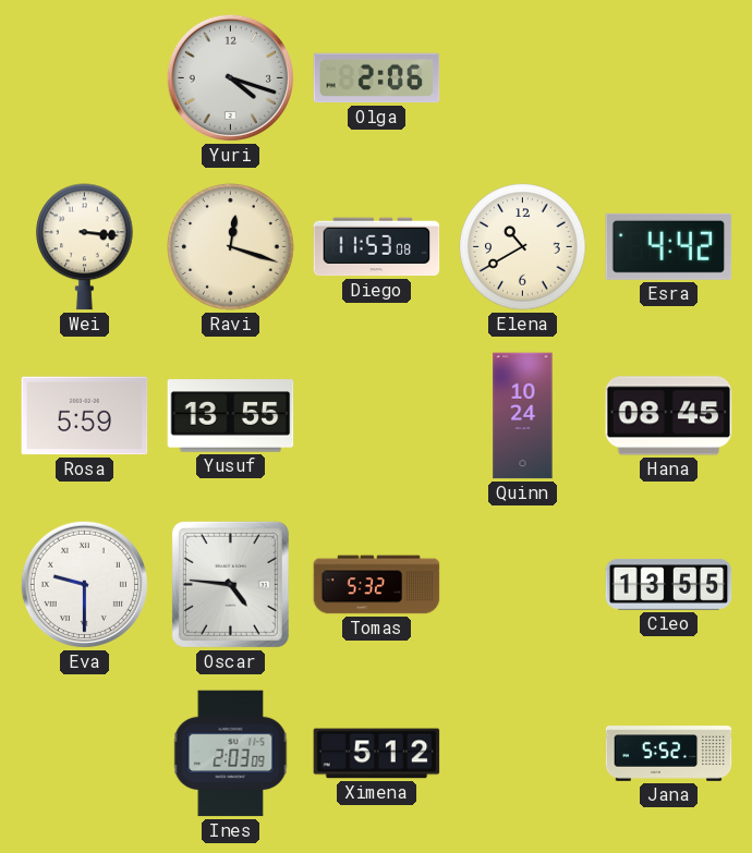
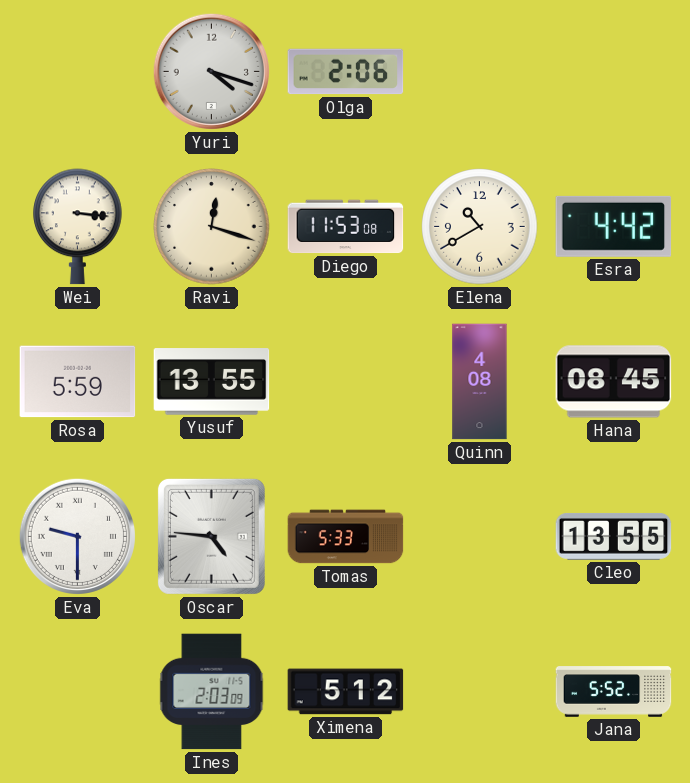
Quinn: 10:24 -> 4:08 (480, 382)
Tomas: 5:32 -> 5:33 (346, 537)
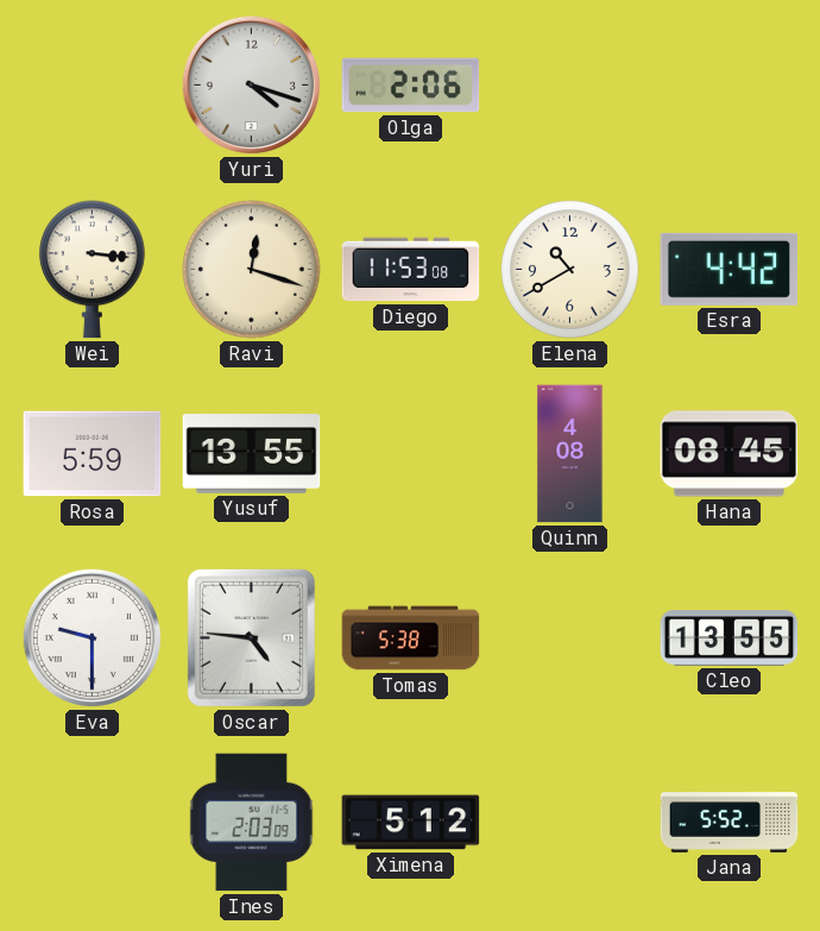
Tomas: 5:33 -> 5:38 (411, 639)
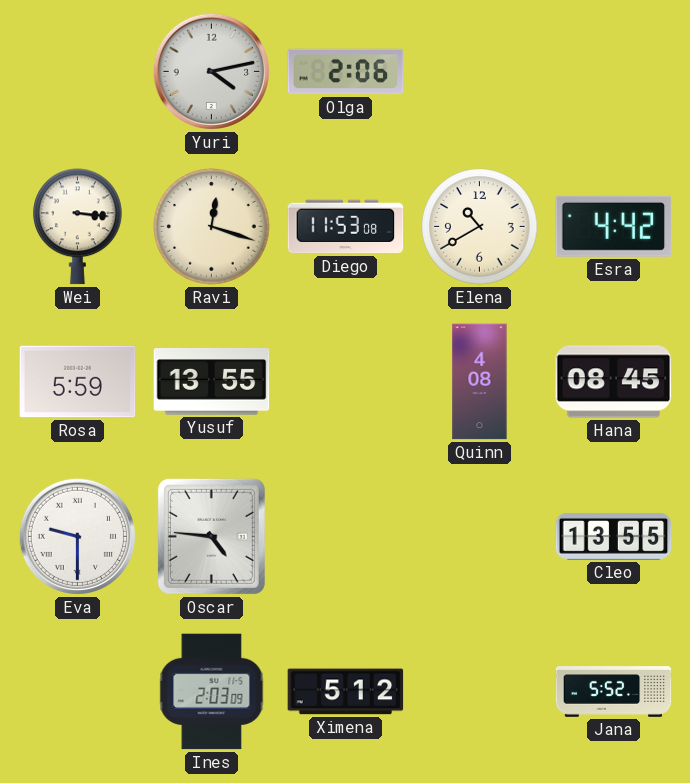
Yuri: 4:18 -> 4:13 (211, 71)
Tomas: 5:38 -> none (411, 639)
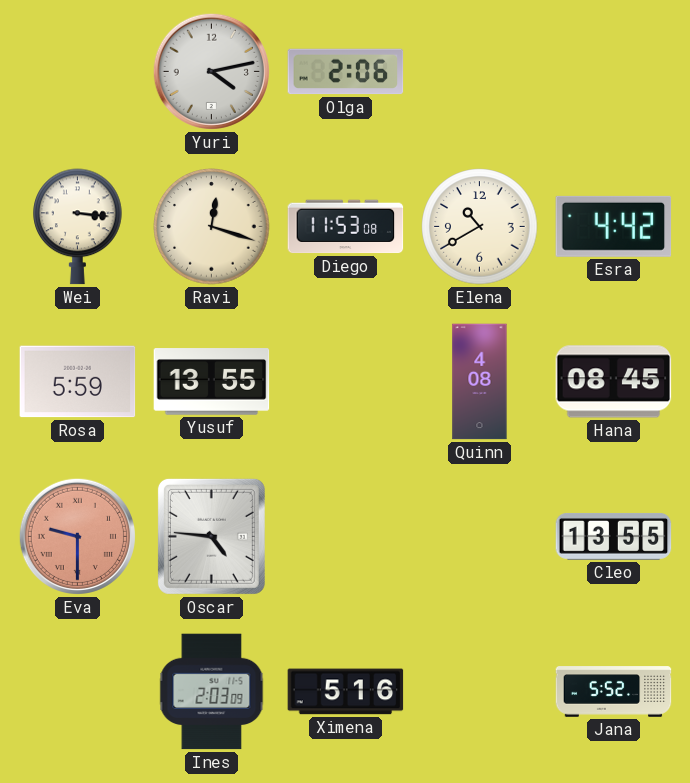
Eva dial: white -> salmon (77, 536)
Ximena: 5:12 -> 5:16 (346, 692)
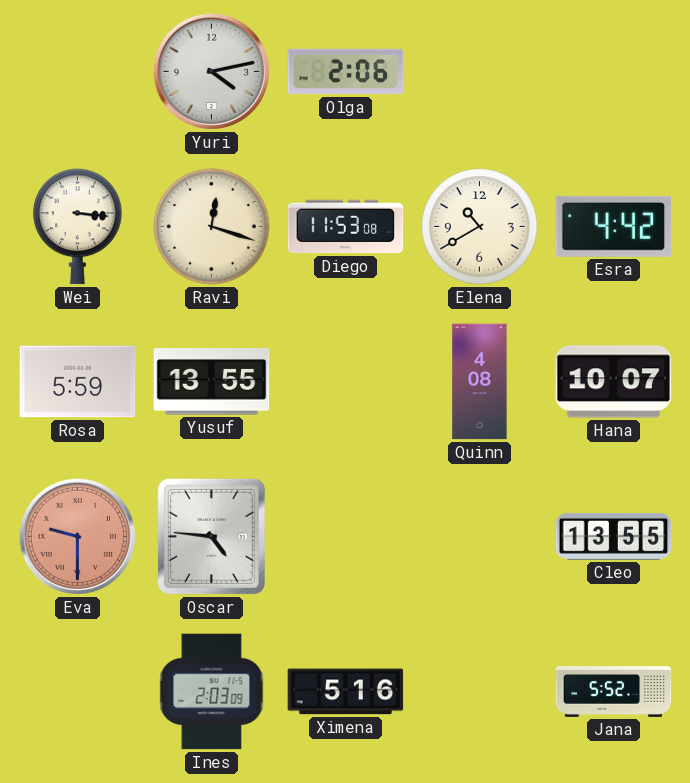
Hana: 08:45 -> 10:07 (614, 382)
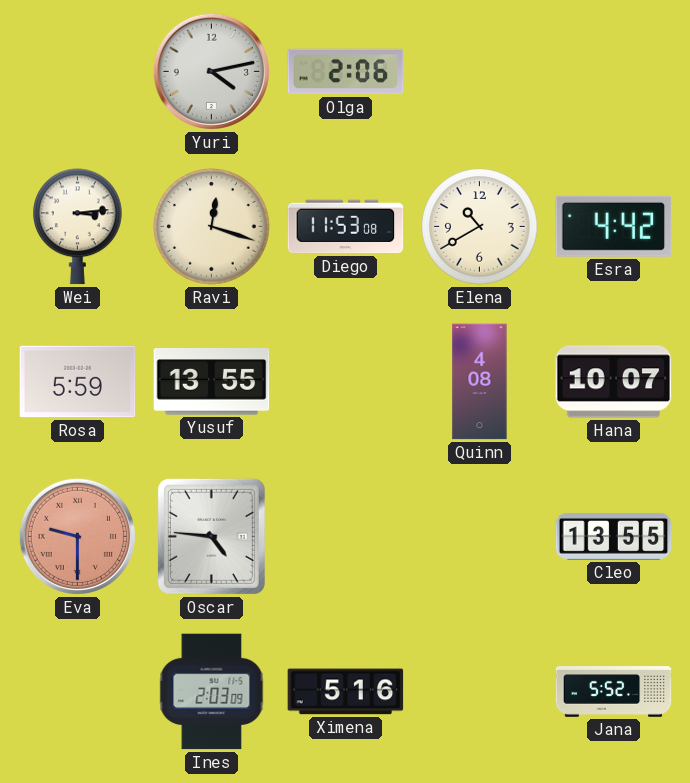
Wei: 3:16 -> 3:14 (78, 227)
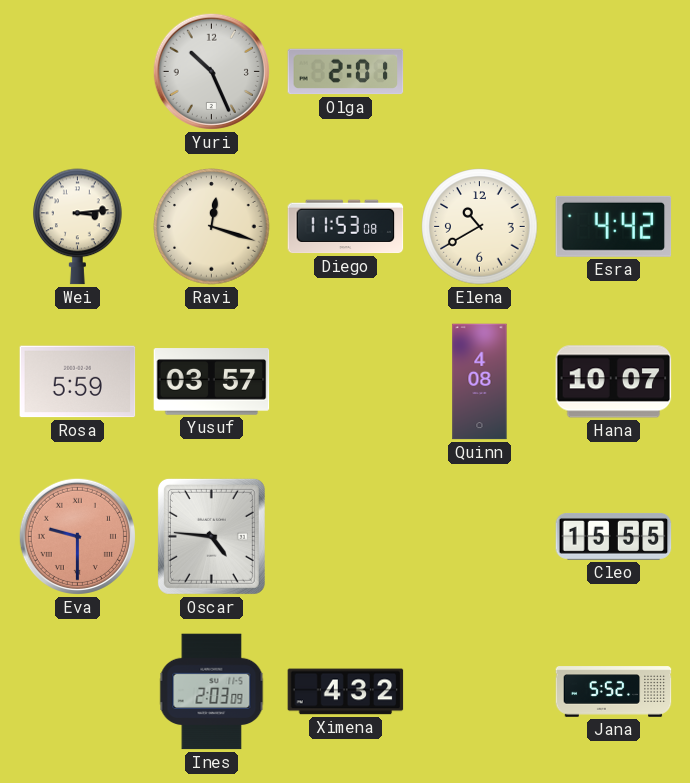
Yuri: 4:13 -> 10:26 (211, 71)
Olga: 2:06 -> 2:01 (346, 72)
Yusuf: 13:55 -> 03:57 (212, 382)
Cleo: 13:55 -> 15:55 (614, 536)
Ximena: 5:16 -> 4:32 (346, 692)
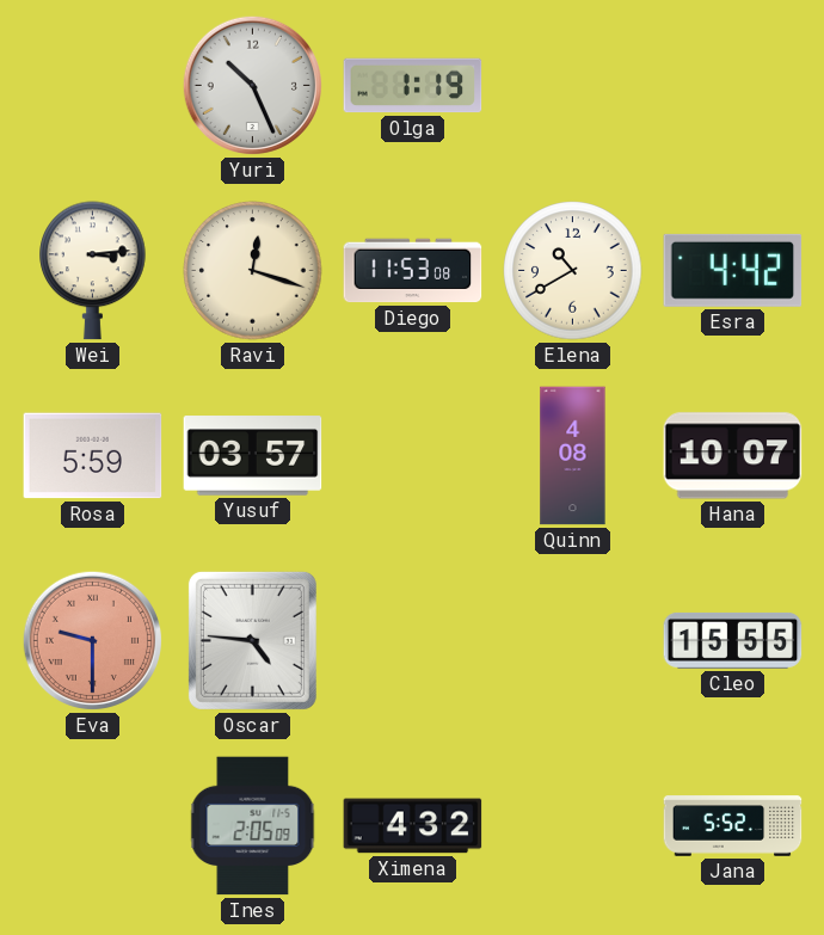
Olga: 2:01 -> 1:19 (413, 86)
Ines: 2:03 -> 2:05 (253, 826)
